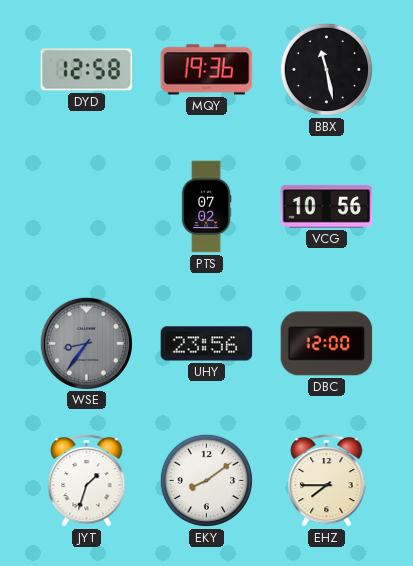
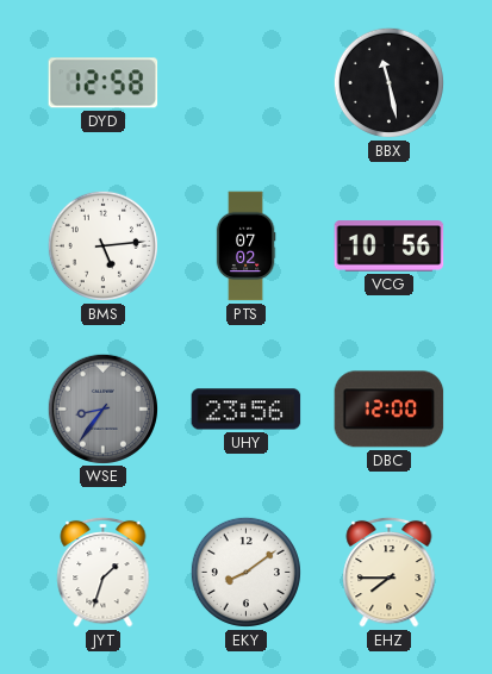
MQY: 19:36 -> none (207, 70)
BMS: none -> 5:14 (102, 245)
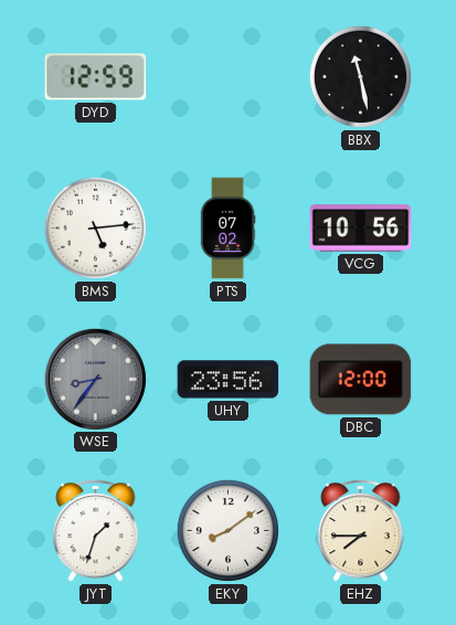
DYD: 12:58 -> 12:59 (96, 77)
